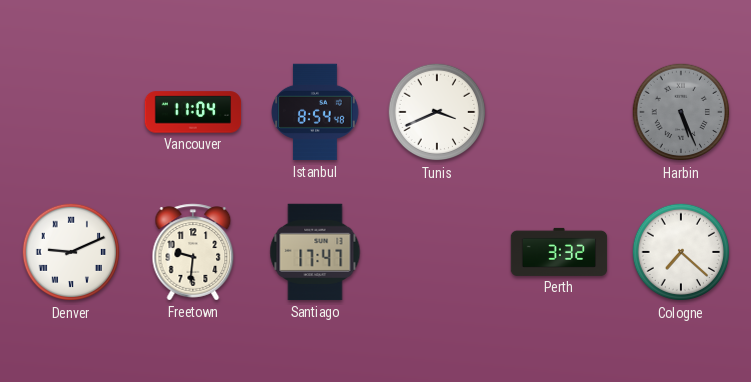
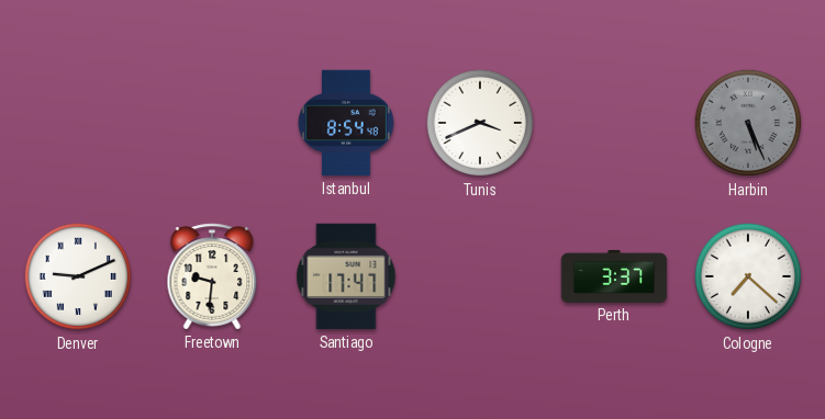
Vancouver: 11:04 -> none (193, 112)
Perth: 3:32 -> 3:37 (614, 276)
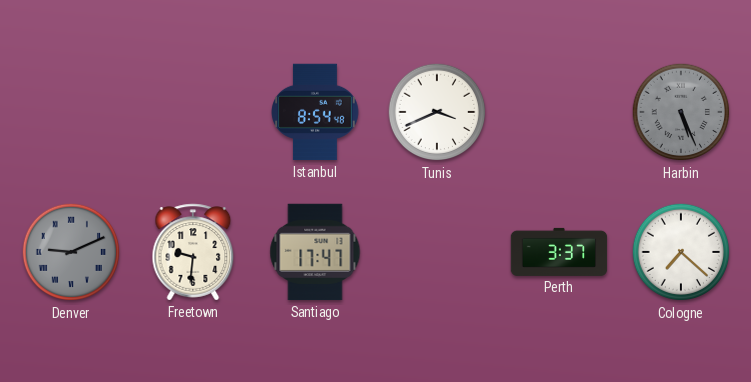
Denver dial: white -> grey (71, 252)
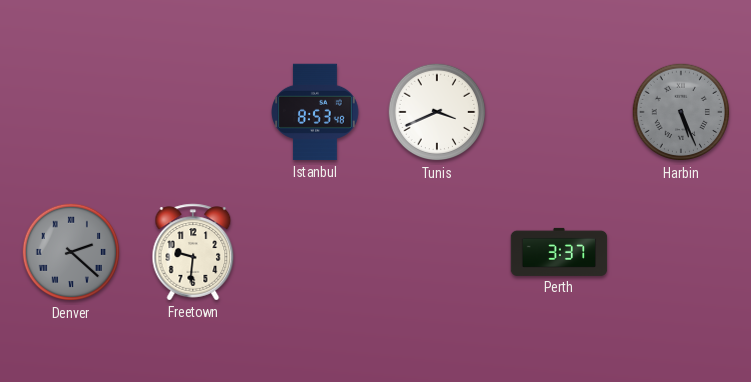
Istanbul: 8:54 -> 8:53 (315, 112)
Denver: 9:11 -> 2:22 (71, 252)
Santiago: 17:47 -> none (315, 252)
Cologne: 7:22 -> none (681, 252)
